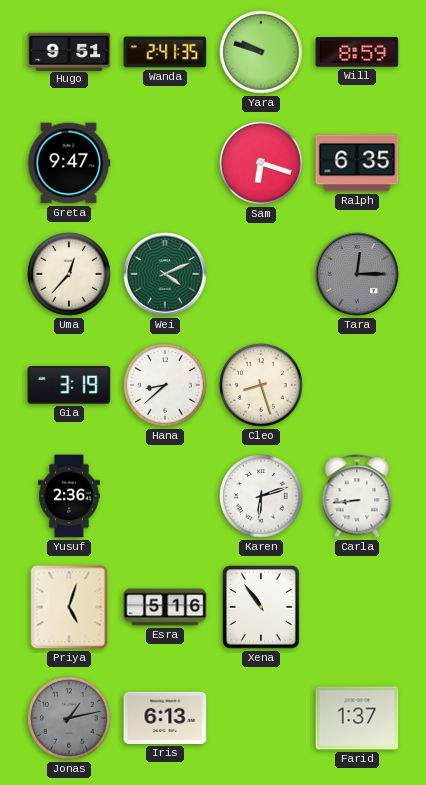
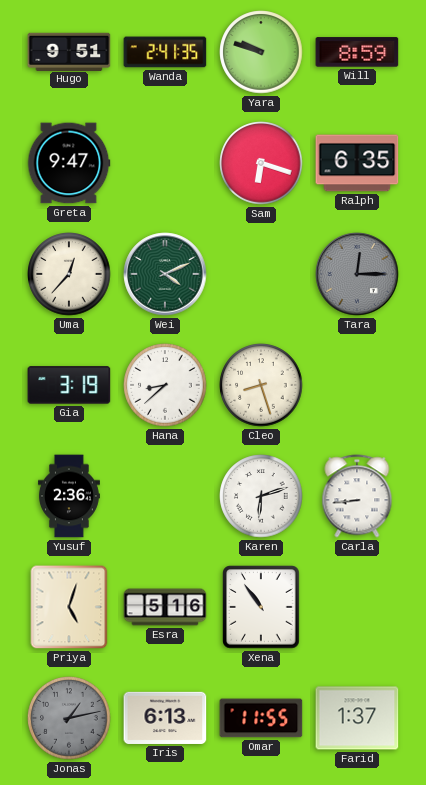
Omar: none -> 11:55 (261, 718)
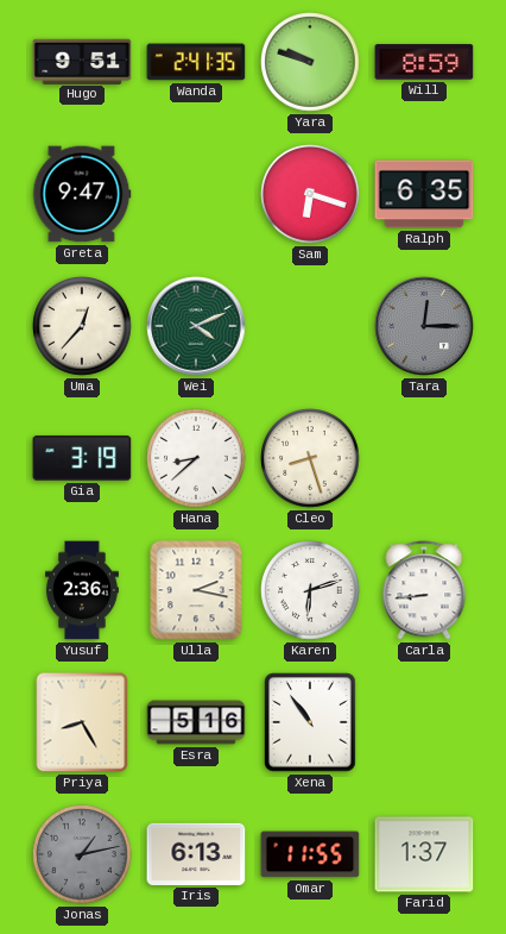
Ulla: none -> 2:17 (196, 590)
Priya: 5:03 -> 8:25 (82, 722)
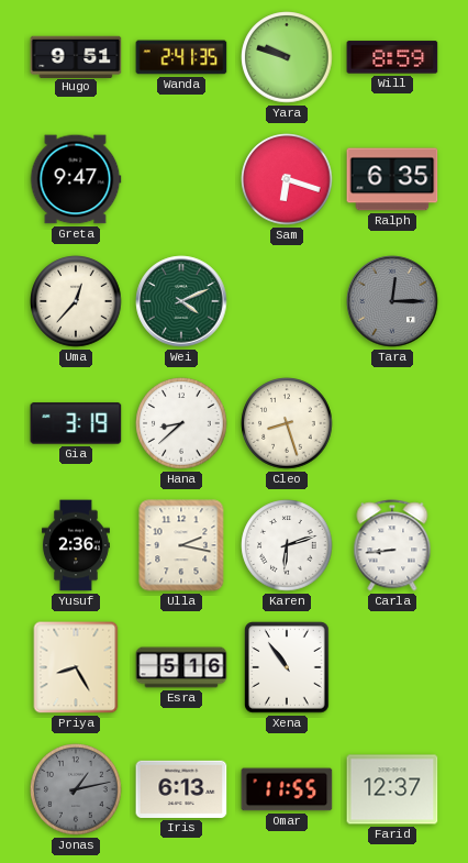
Farid: 1:37 -> 12:37 (392, 789)
